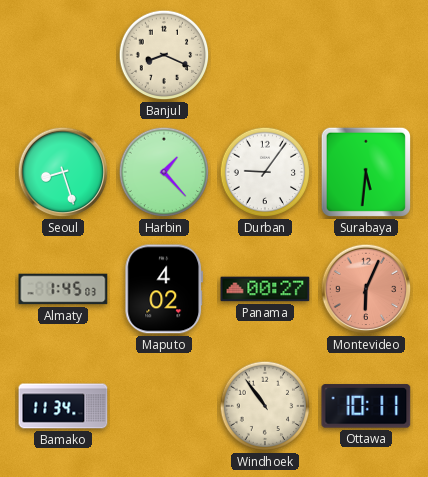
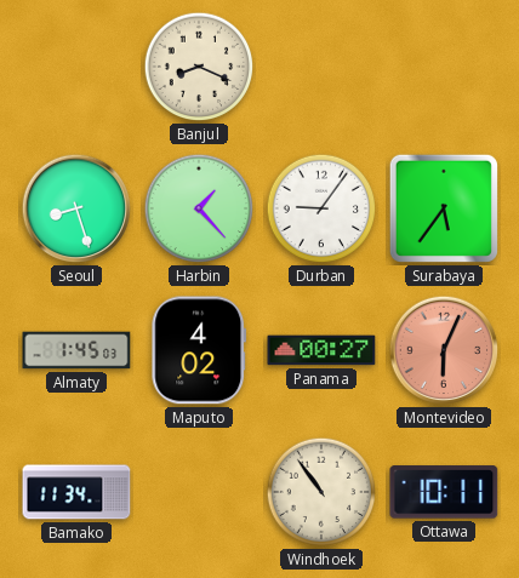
Surabaya: 5:31 -> 5:36 (444, 208)
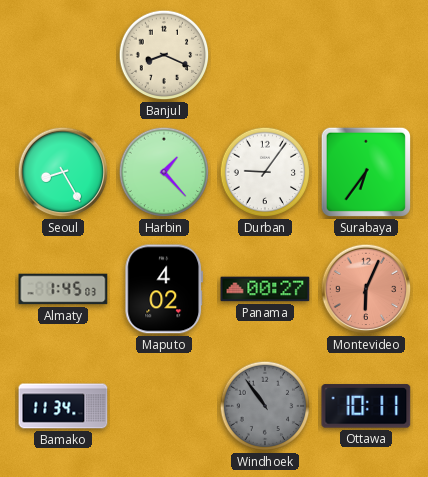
Seoul: 8:27 -> 8:25 (63, 172)
Surabaya: 5:36 -> 6:36 (366, 172)
Windhoek dial: cream -> grey (265, 406)
